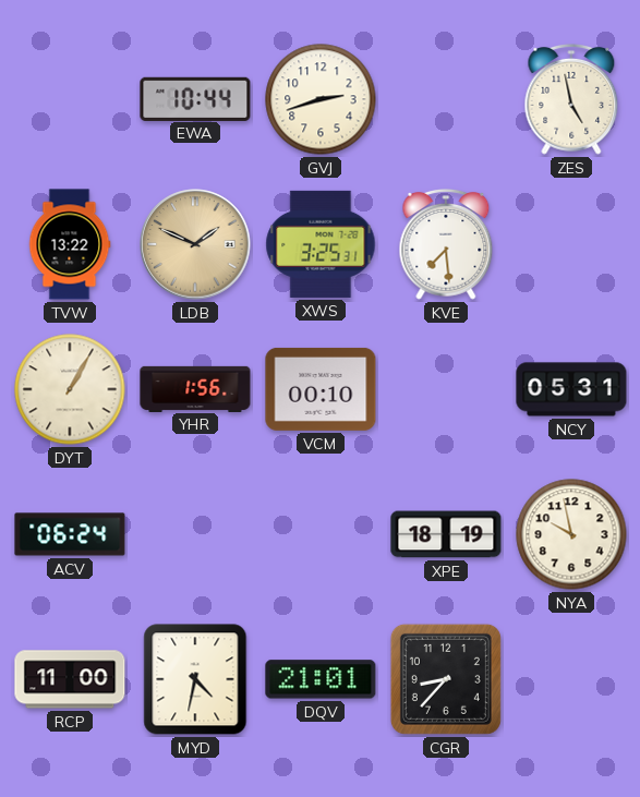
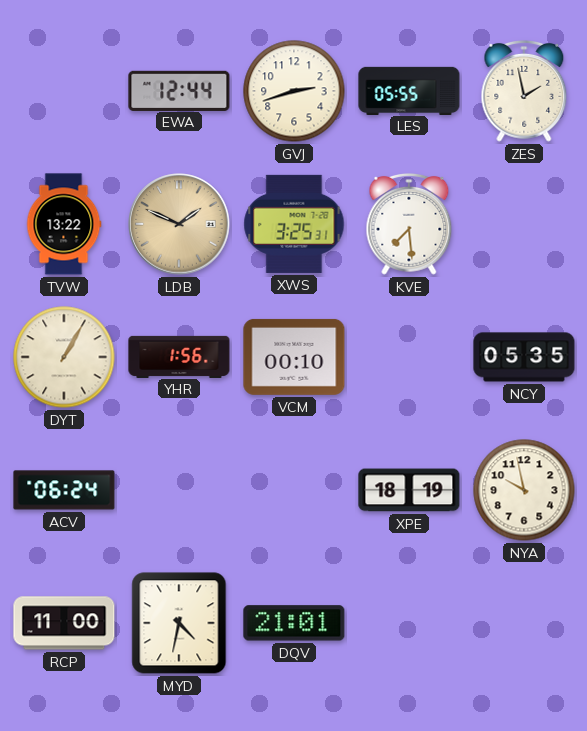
EWA: 10:44 -> 12:44 (179, 90)
LES: none -> 05:55 (409, 90)
ZES: 4:58 -> 1:58 (524, 92)
NCY: 05:31 -> 05:35 (524, 357)
CGR: 8:37 -> none (446, 679)
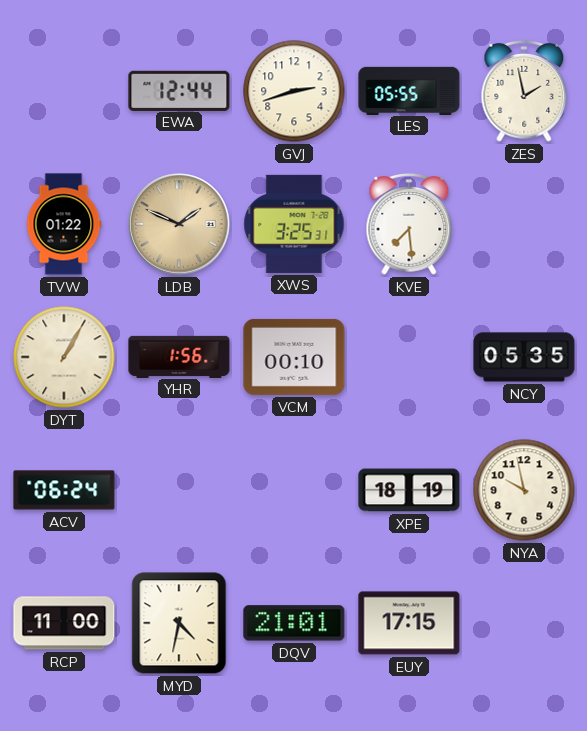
TVW: 13:22 -> 01:22 (64, 224)
EUY: none -> 17:15 (409, 623)
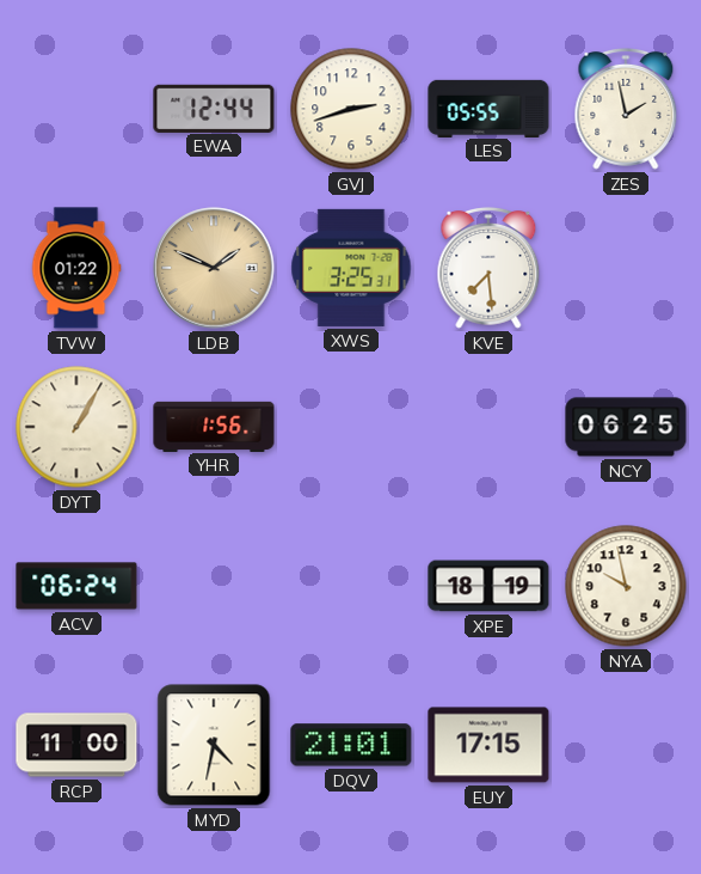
VCM: 00:10 -> none (294, 357)
NCY: 05:35 -> 06:25 (626, 427)
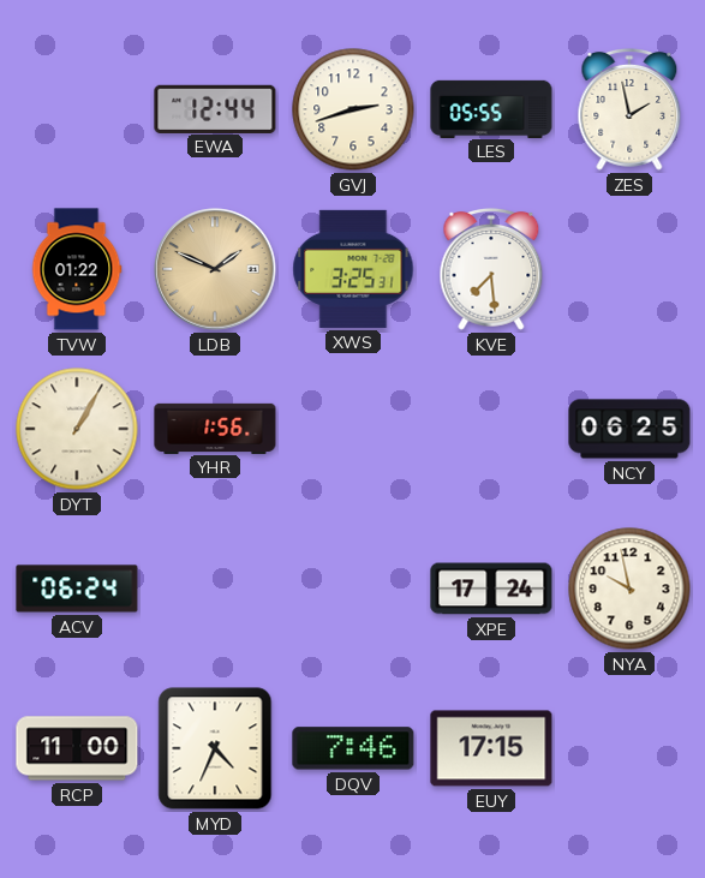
XPE: 18:19 -> 17:24 (491, 589)
MYD: 4:32 -> 4:34 (215, 748)
DQV: 21:01 -> 7:46 (353, 748)
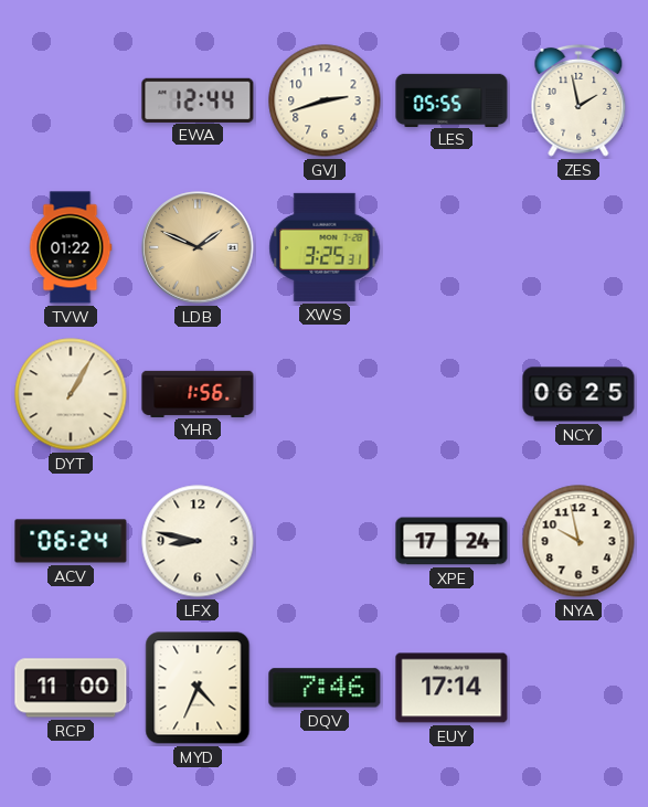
KVE: 7:29 -> none (491, 270)
LFX: none -> 8:47 (198, 541)
EUY: 17:15 -> 17:14 (452, 688)
